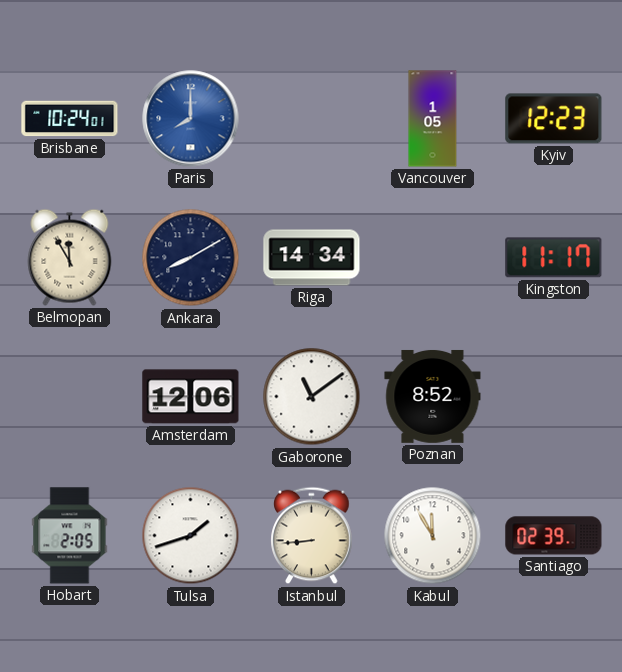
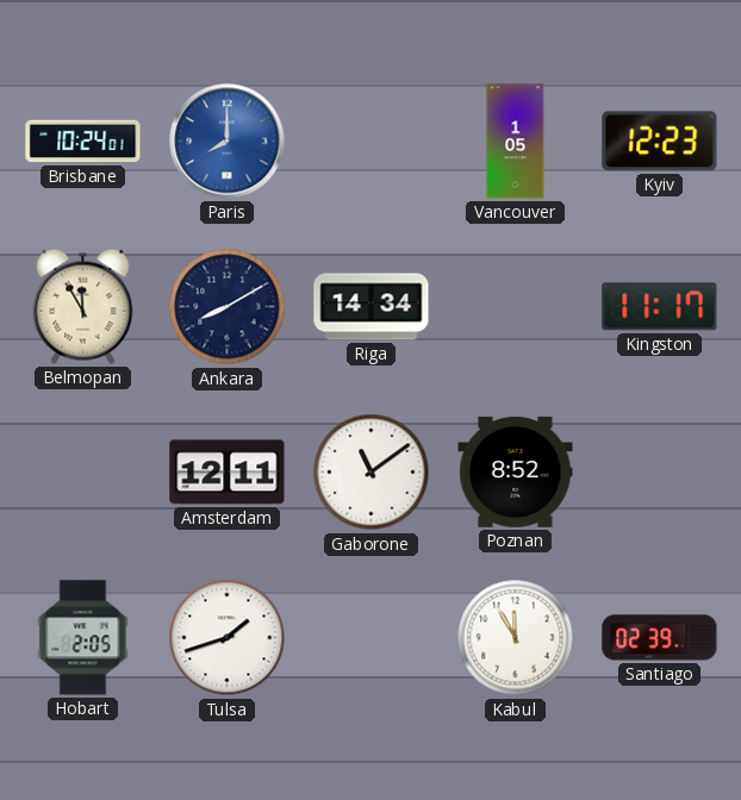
Amsterdam: 12:06 -> 12:11 (228, 473)
Istanbul: 8:44 -> none (312, 536)
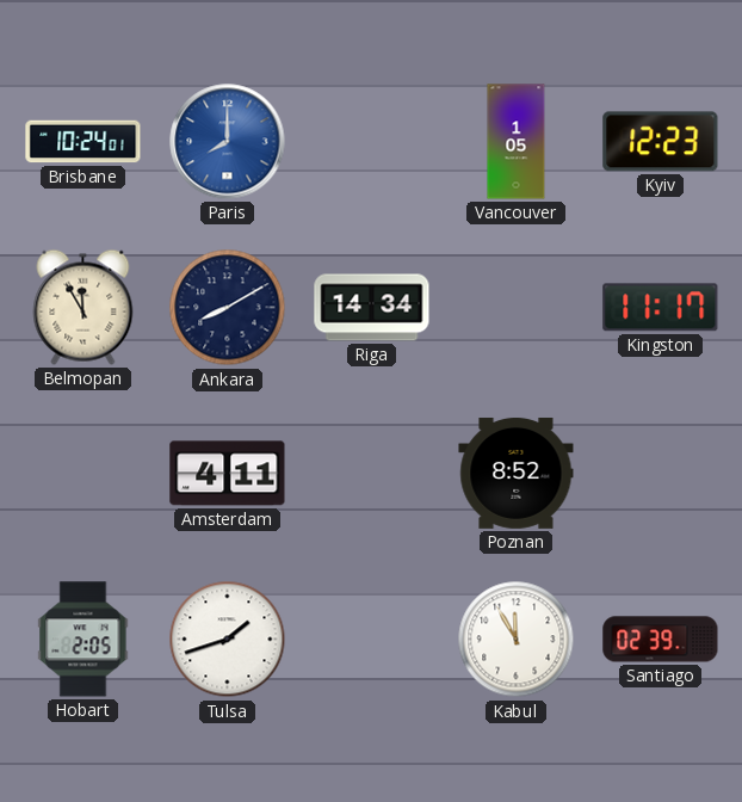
Amsterdam: 12:11 -> 4:11 (228, 474)
Gaborone: 11:09 -> none (372, 473)
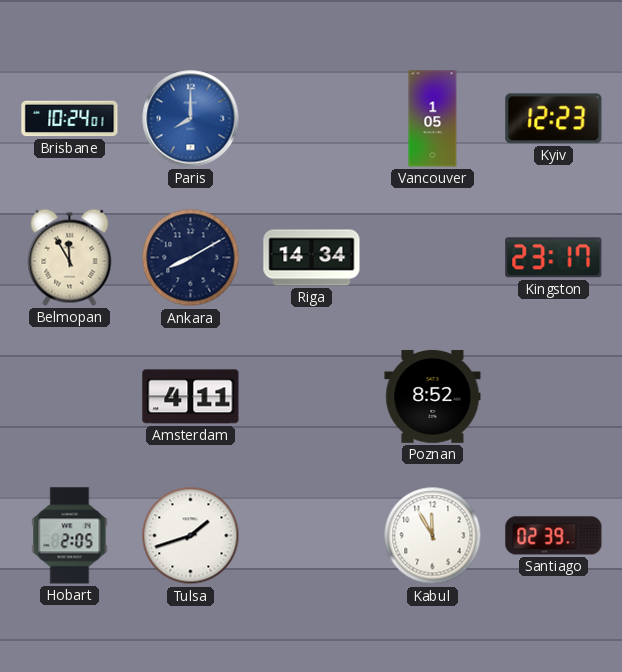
Kingston: 11:17 -> 23:17 (554, 258)
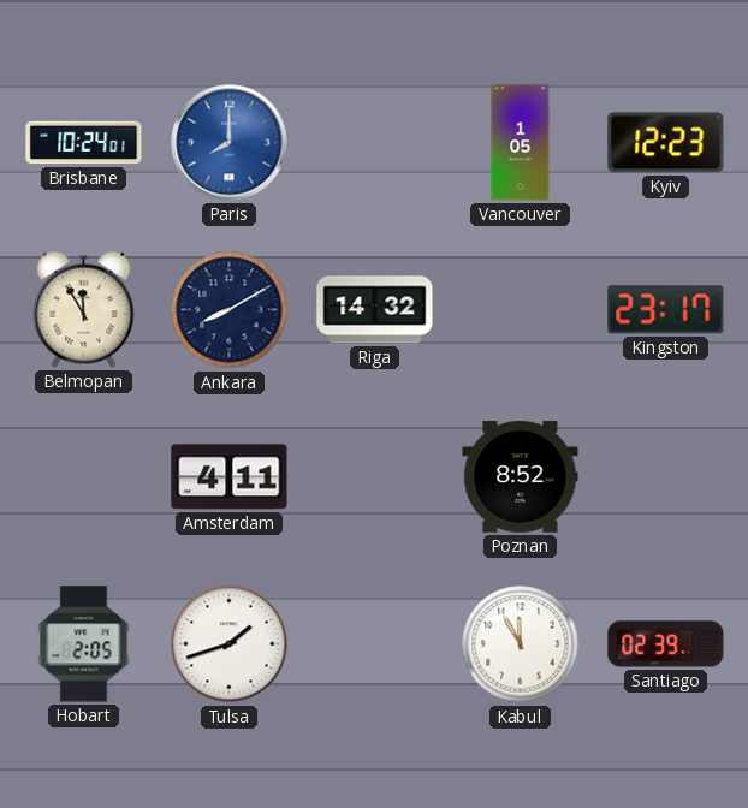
Riga: 14:34 -> 14:32 (375, 310)
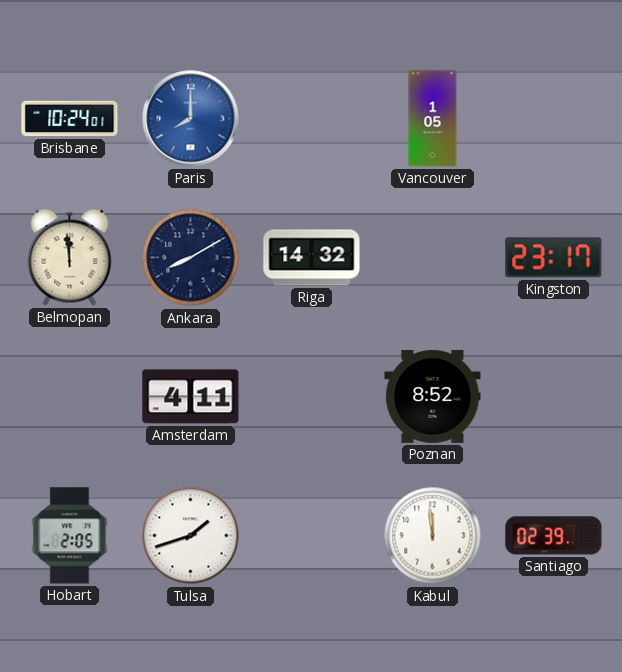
Kyiv: 12:23 -> none (666, 143)
Belmopan: 11:55 -> 11:59 (70, 257)
Kabul: 11:55 -> 11:59 (433, 536)
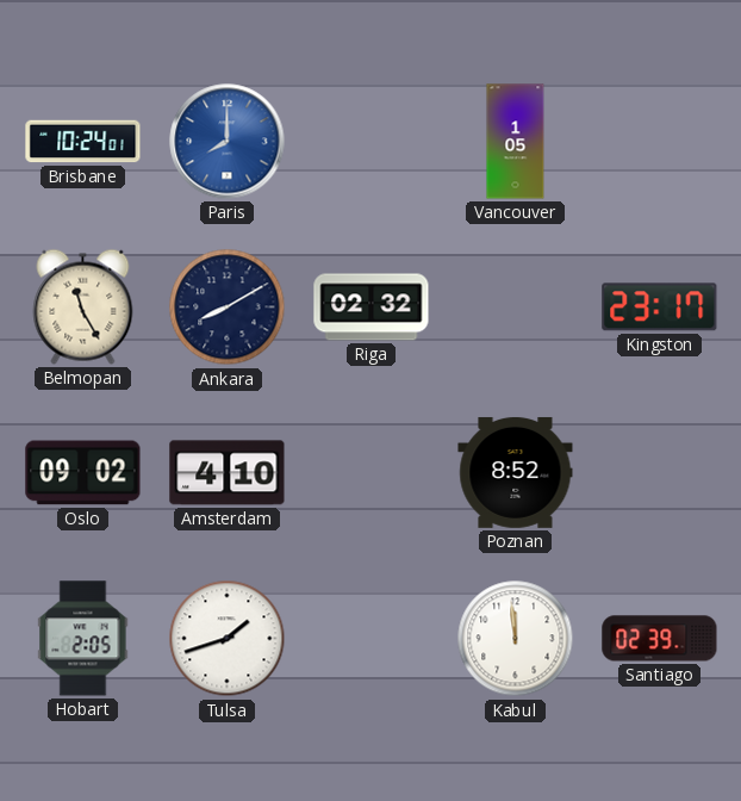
Belmopan: 11:59 -> 11:25 (83, 306)
Riga: 14:32 -> 02:32 (372, 308)
Oslo: none -> 09:02 (83, 473)
Amsterdam: 4:11 -> 4:10 (228, 473)
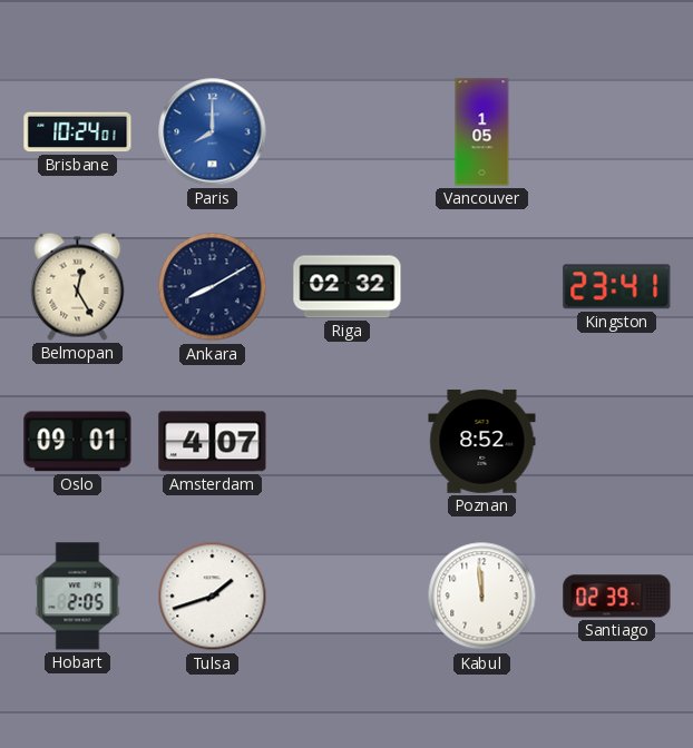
Belmopan: 11:25 -> 12:25 (78, 286)
Kingston: 23:17 -> 23:41 (617, 287)
Oslo: 09:02 -> 09:01 (78, 442)
Amsterdam: 4:10 -> 4:07 (213, 442)
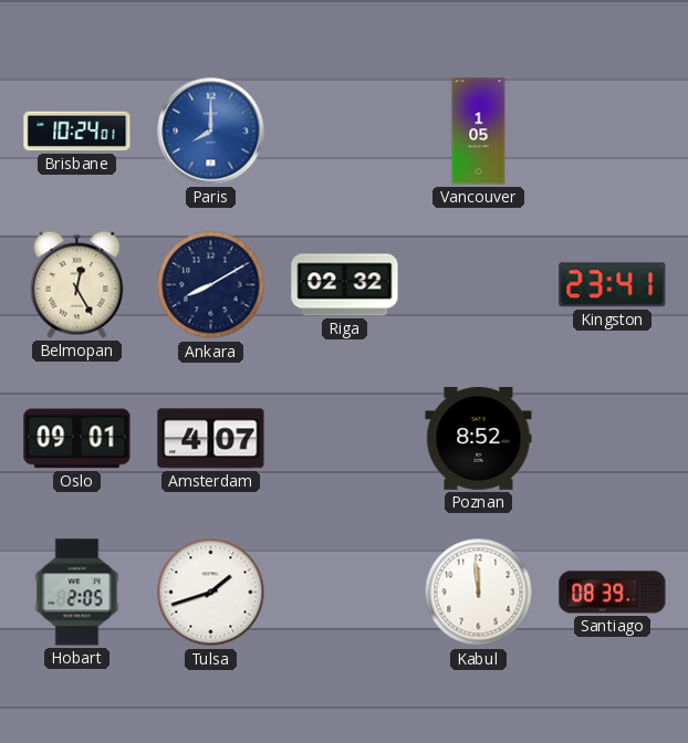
Santiago: 02:39 -> 08:39 (613, 593)
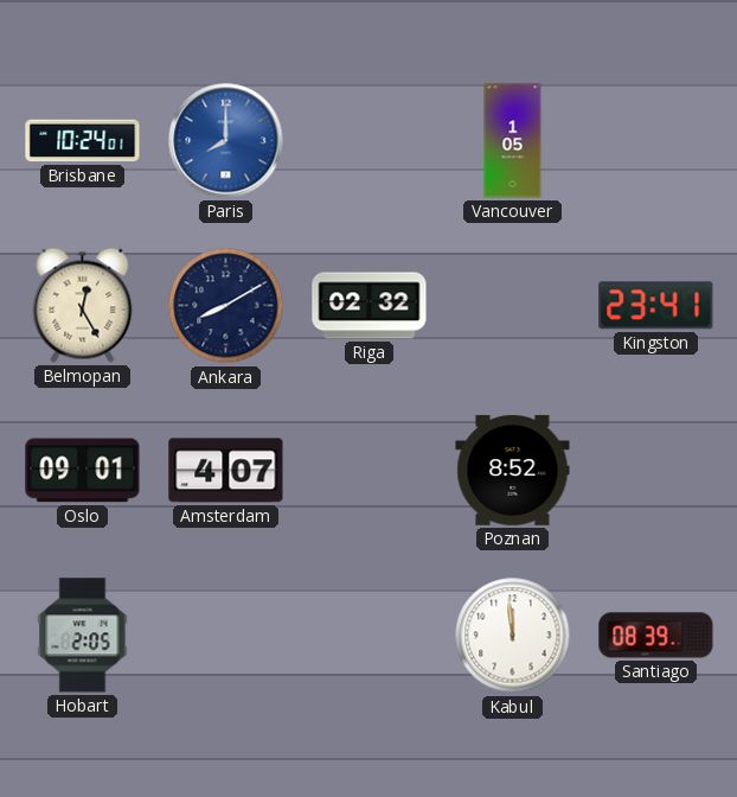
Tulsa: 1:42 -> none (211, 593)
